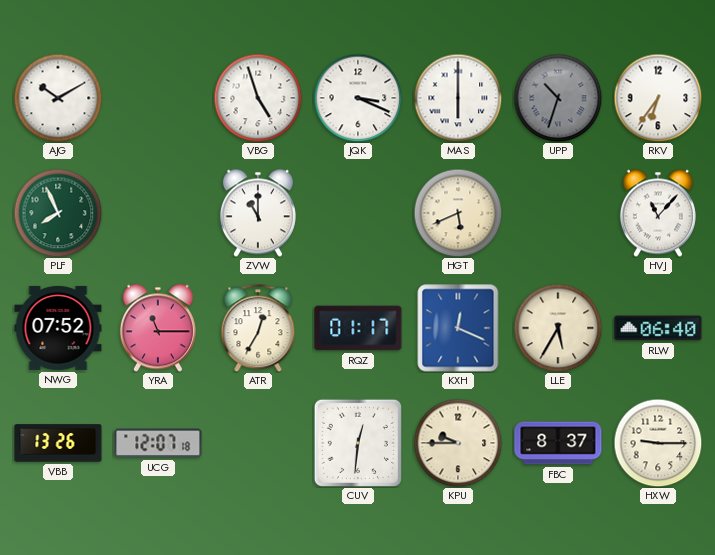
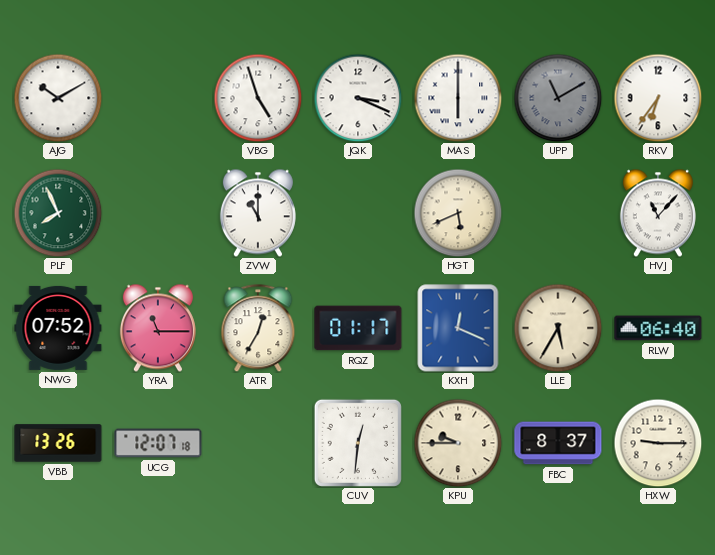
UPP: 10:33 -> 11:10 (558, 98)
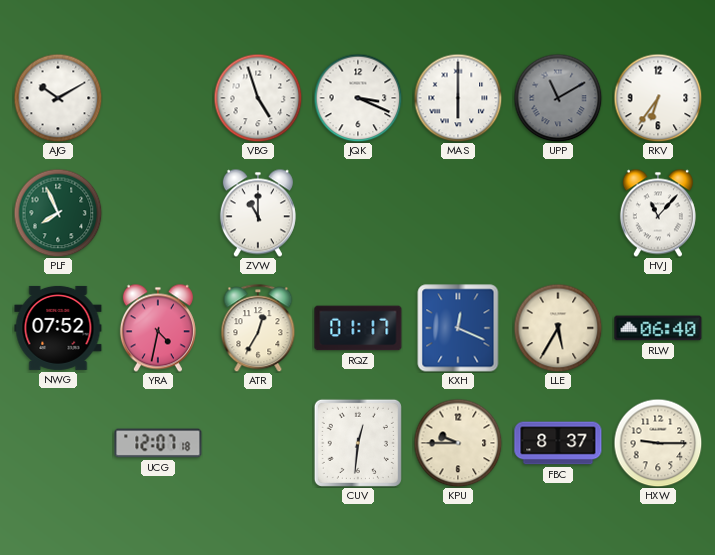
HGT: 5:41 -> none (458, 213)
YRA: 11:15 -> 4:32 (158, 328)
VBB: 13:26 -> none (58, 443)
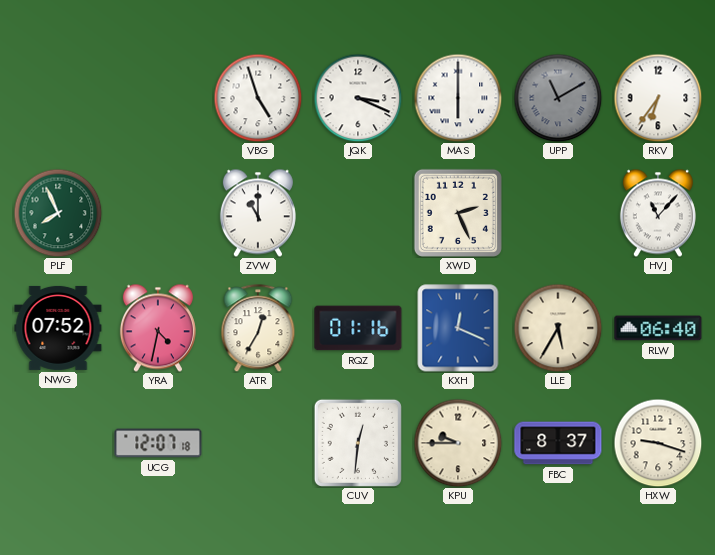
AJG: 10:10 -> none (58, 98)
XWD: none -> 2:26 (458, 213)
RQZ: 01:17 -> 01:16 (358, 328)
HXW: 9:15 -> 9:18 (658, 443)
